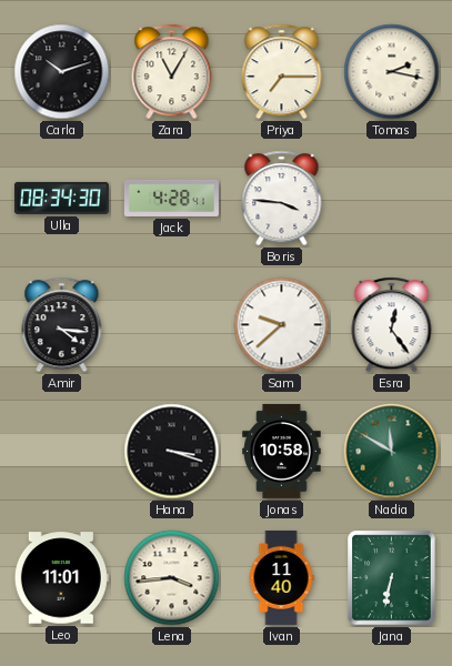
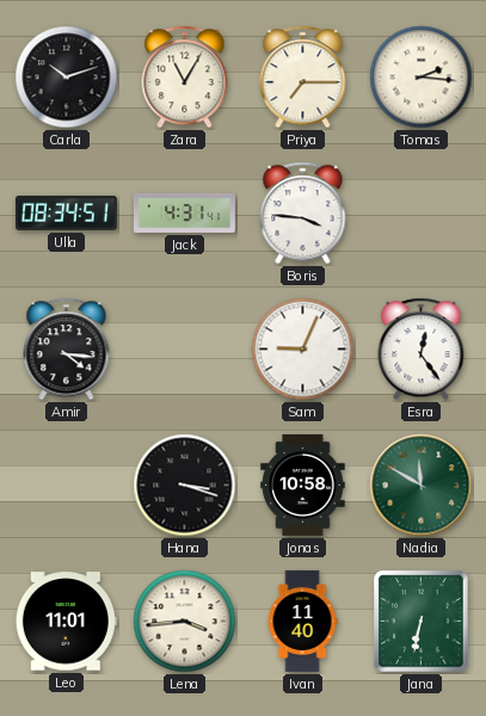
Tomas: 2:17 -> 2:16 (422, 78)
Ulla: 08:34:30 -> 08:34:51 (66, 212)
Jack: 4:28 -> 4:31 (184, 212)
Sam: 9:38 -> 9:04 (303, 350)
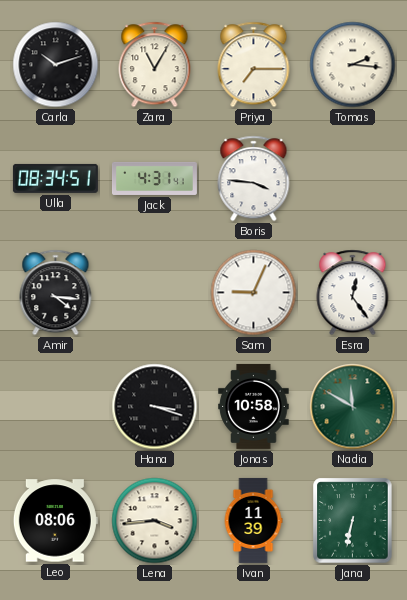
Leo: 11:01 -> 08:06 (55, 521)
Ivan: 11:40 -> 11:39 (253, 520)
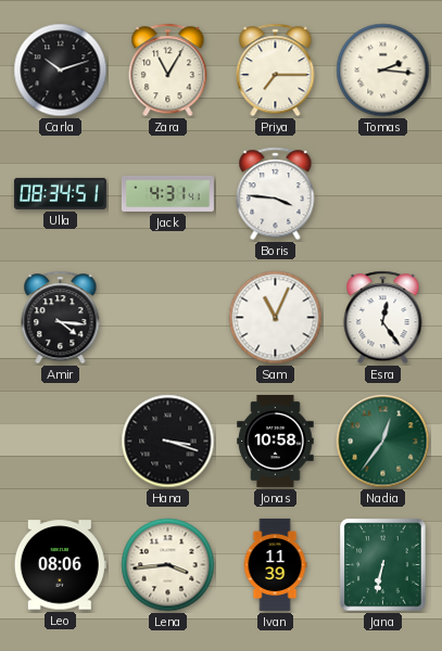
Sam: 9:04 -> 11:04 (276, 318)
Nadia: 11:50 -> 12:36 (383, 442)
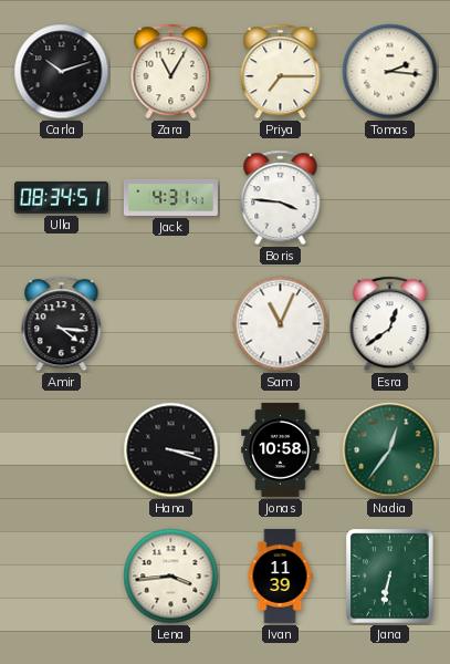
Esra: 12:24 -> 12:39 (390, 324)
Leo: 08:06 -> none (60, 565)
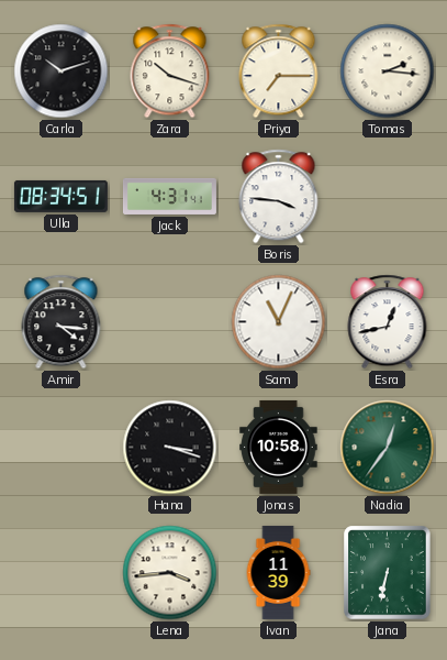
Zara: 11:05 -> 10:18 (170, 71)
Esra: 12:39 -> 12:43 (388, 322)
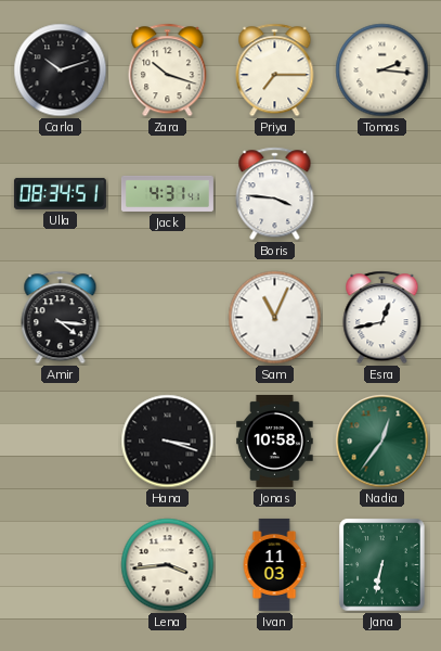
Ivan: 11:39 -> 11:03 (274, 564)
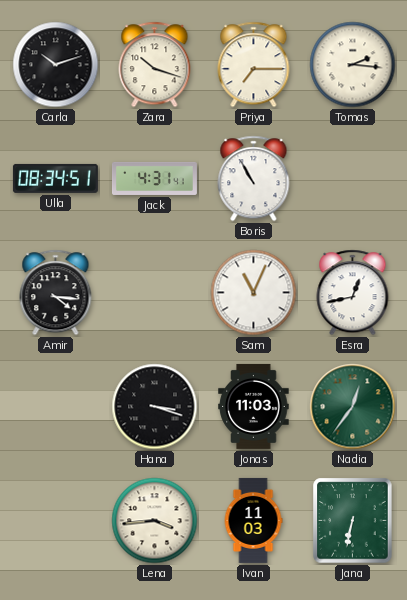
Boris: 3:46 -> 10:55 (254, 179)
Jonas: 10:58 -> 11:03 (254, 406)
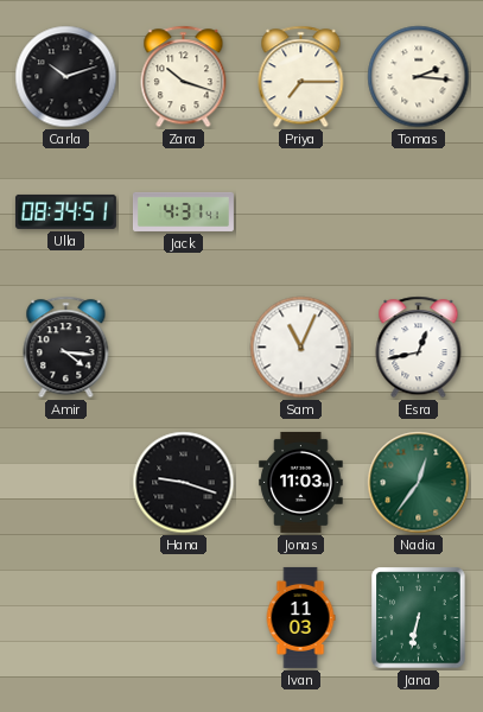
Boris: 10:55 -> none (254, 179)
Hana: 3:18 -> 9:18 (184, 483)
Lena: 3:44 -> none (155, 521)
